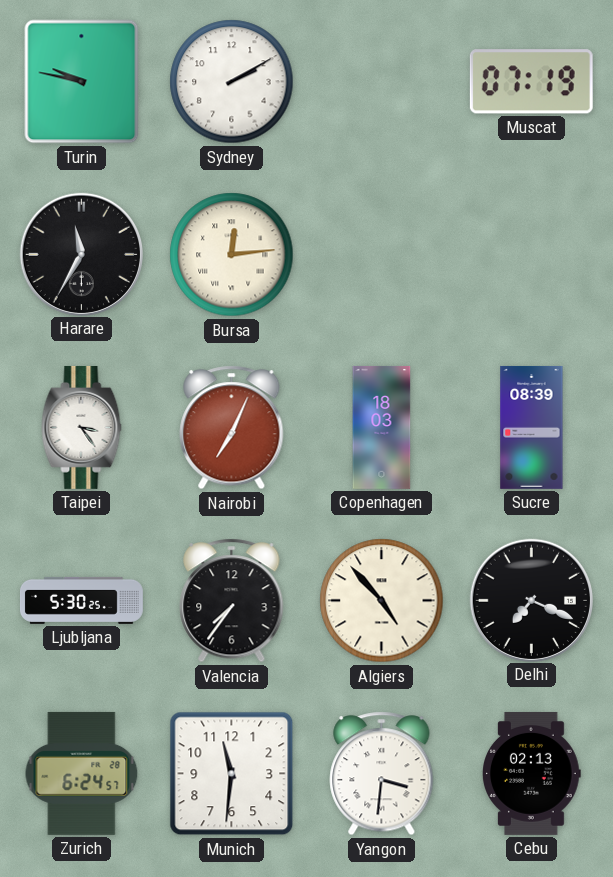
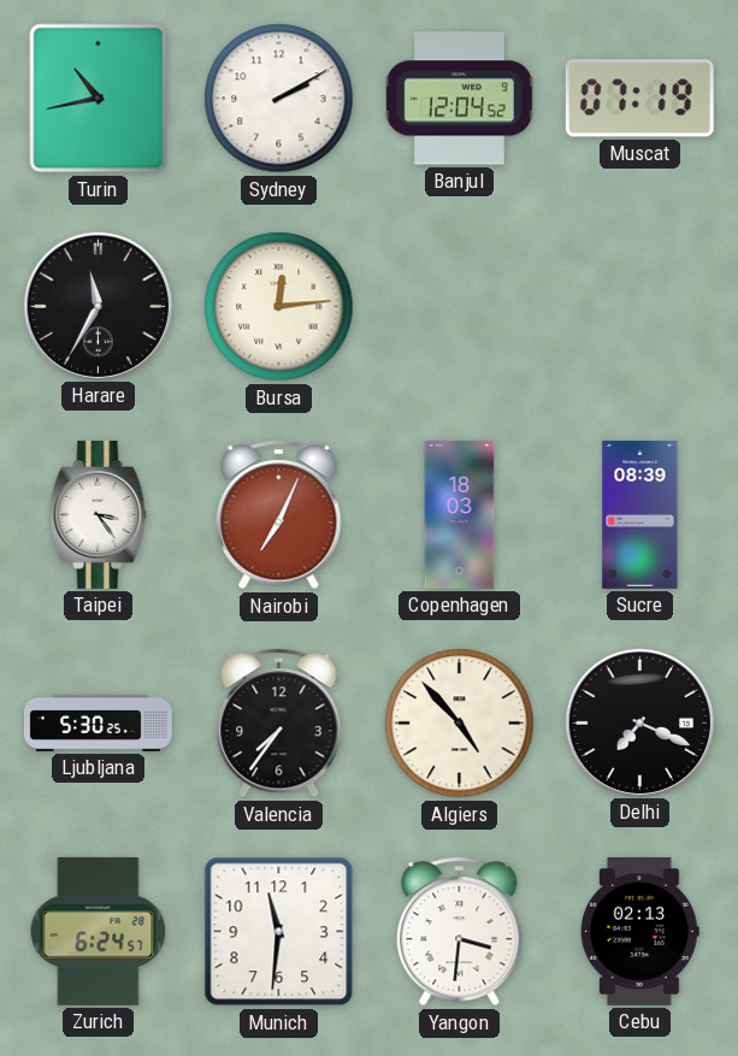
Turin: 9:47 -> 10:43 (99, 99)
Banjul: none -> 12:04 (460, 99)
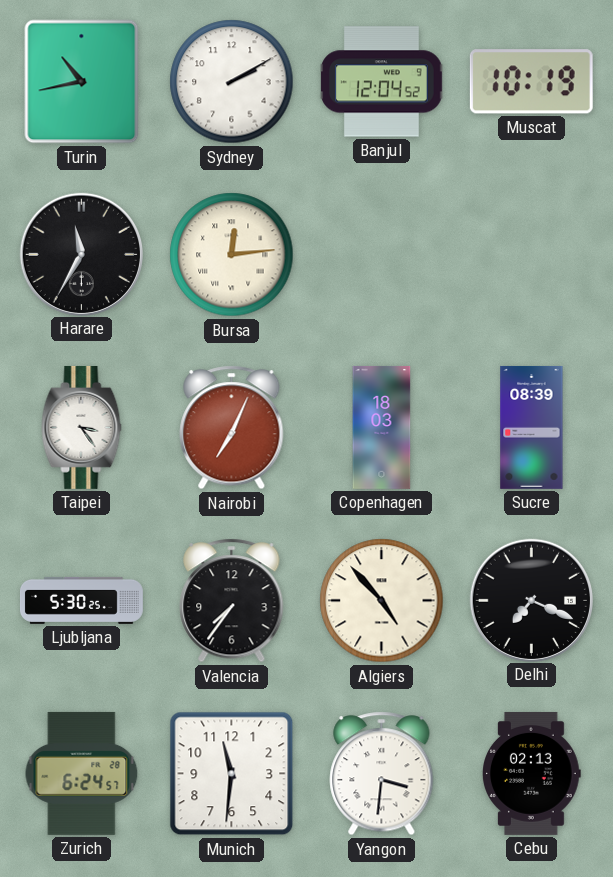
Muscat: 07:19 -> 10:19 (531, 82)
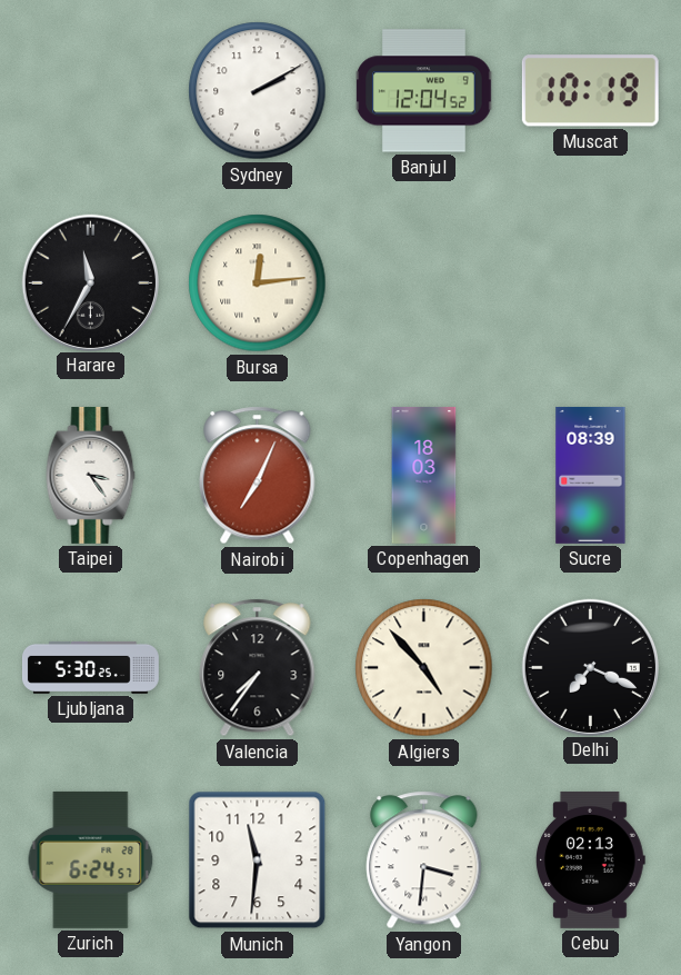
Turin: 10:43 -> none (82, 82)
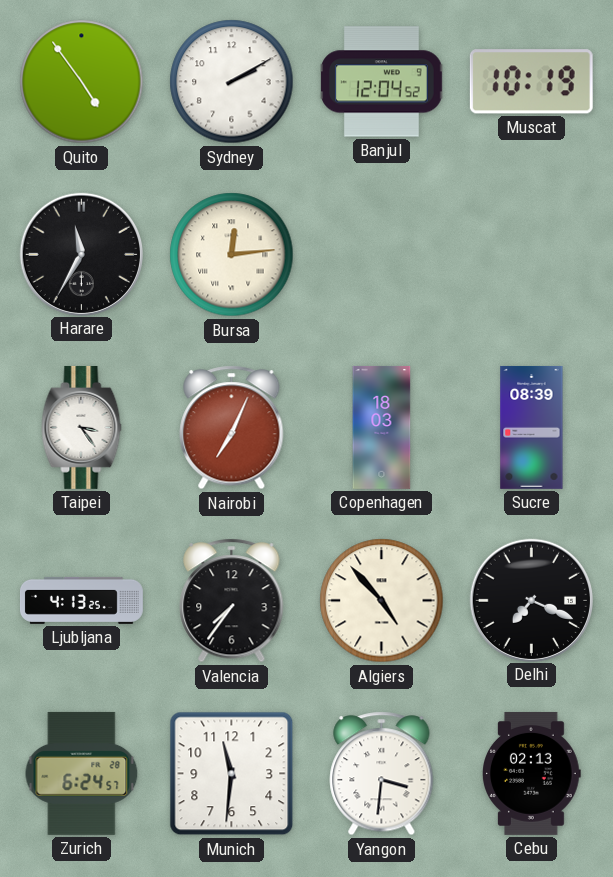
Quito: none -> 4:54 (82, 82)
Ljubljana: 5:30 -> 4:13 (81, 600)
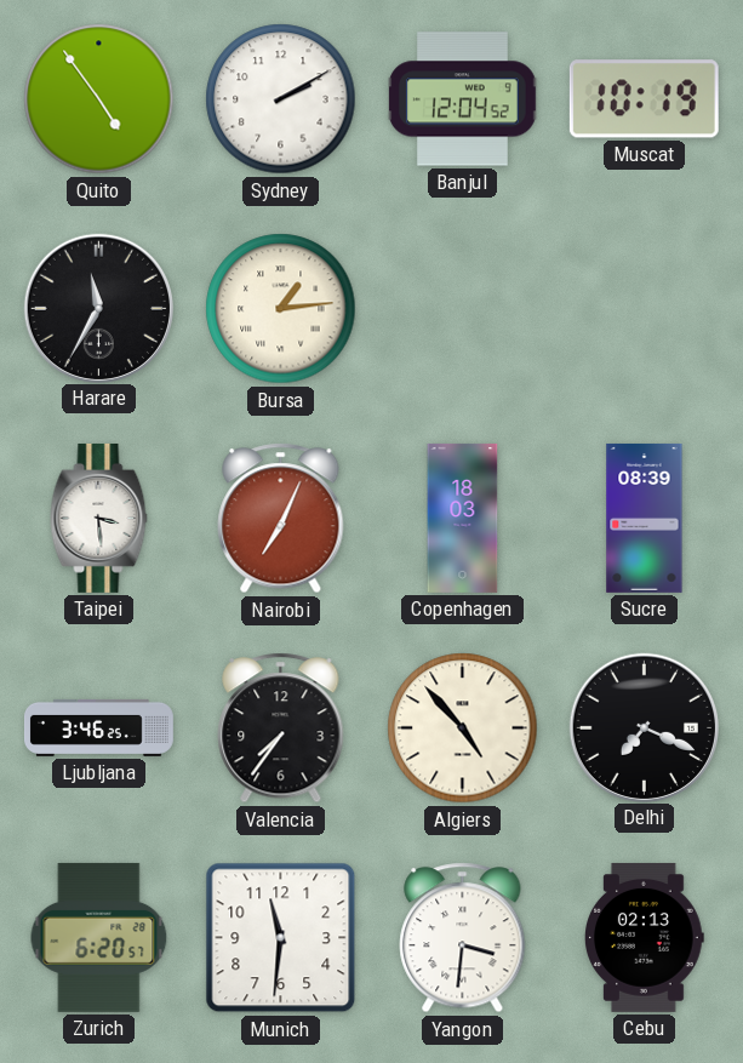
Bursa: 12:14 -> 1:14 (281, 309)
Taipei: 3:24 -> 3:29 (99, 518)
Ljubljana: 4:13 -> 3:46 (98, 727)
Zurich: 6:24 -> 6:20 (99, 937)
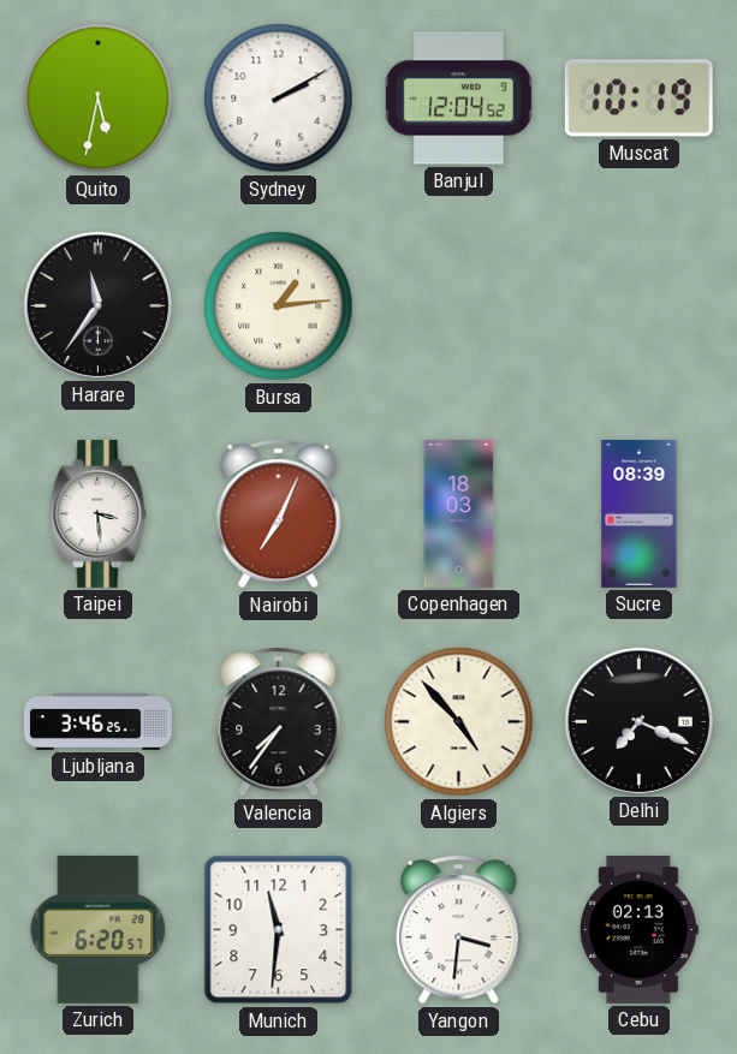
Quito: 4:54 -> 5:32 (99, 99)
Harare: 11:35 -> 11:36 (97, 305)
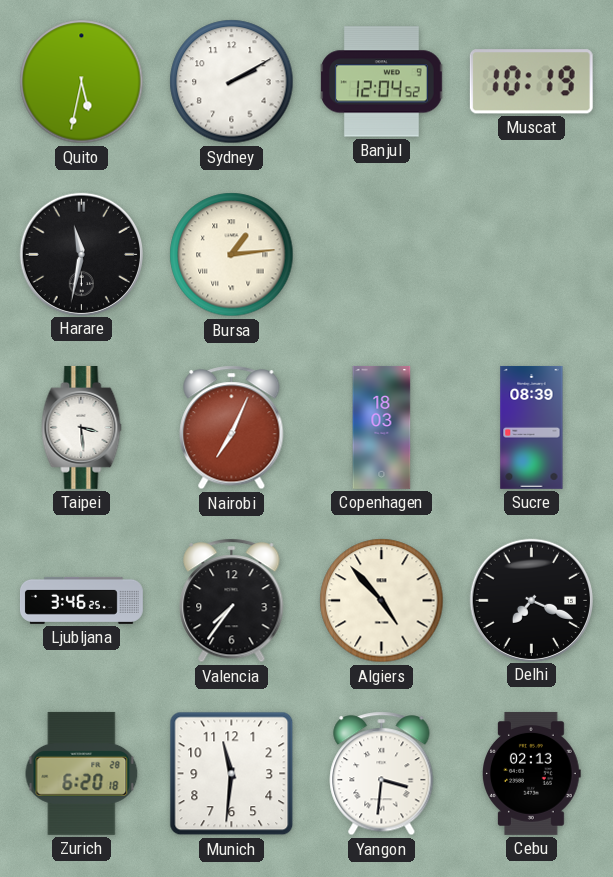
Harare: 11:36 -> 11:32 (81, 254)
Zurich: 6:20:57 -> 6:20:18 (82, 773)
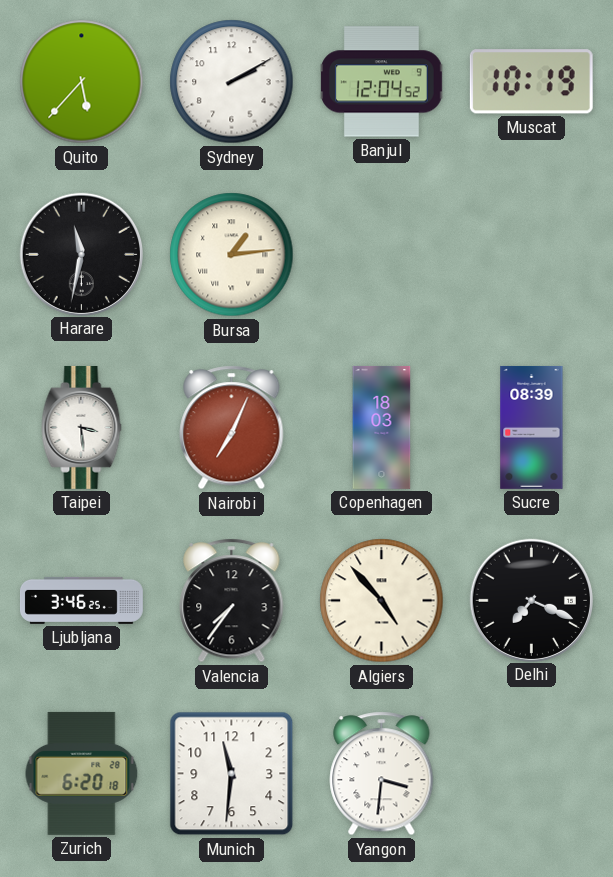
Quito: 5:32 -> 5:37 (82, 82)
Cebu: 02:13 -> none (532, 773)
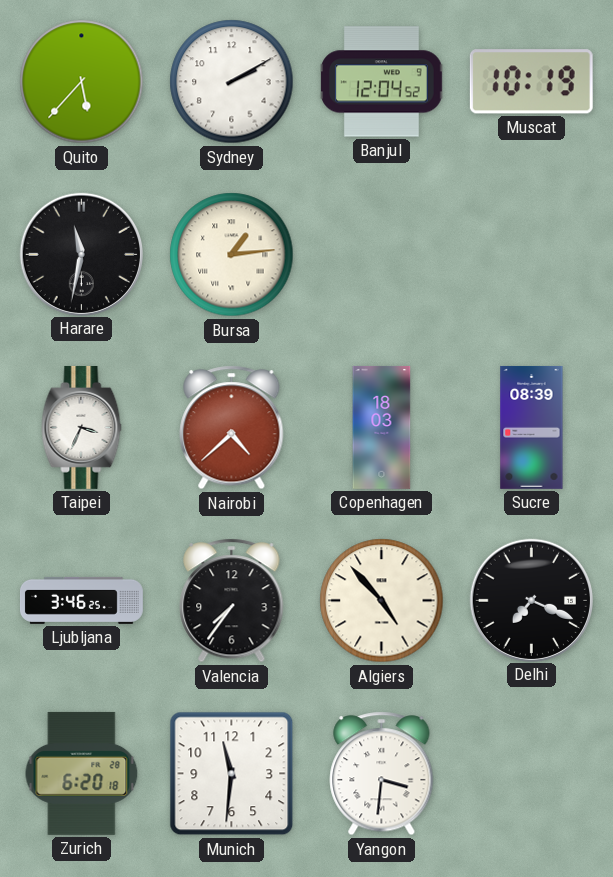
Taipei: 3:29 -> 3:34 (82, 427)
Nairobi: 7:04 -> 4:38 (232, 428)
